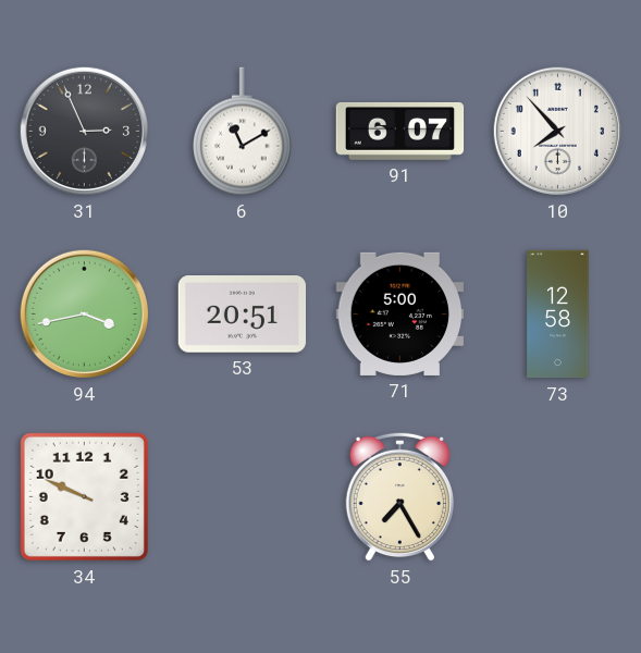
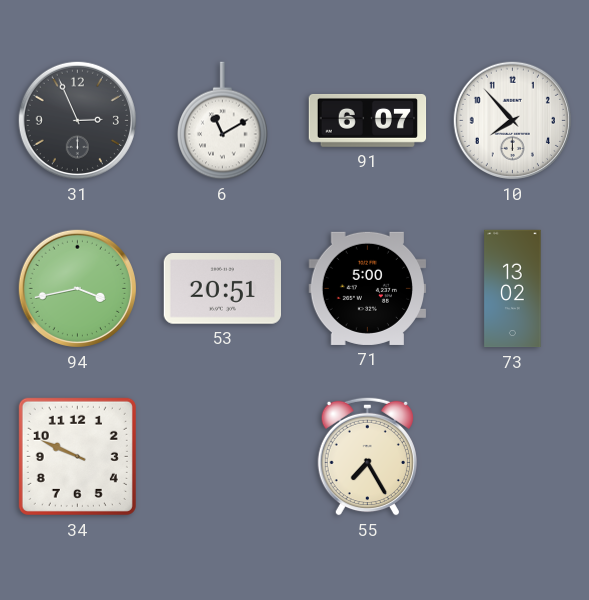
73: 12:58 -> 13:02 (513, 289)
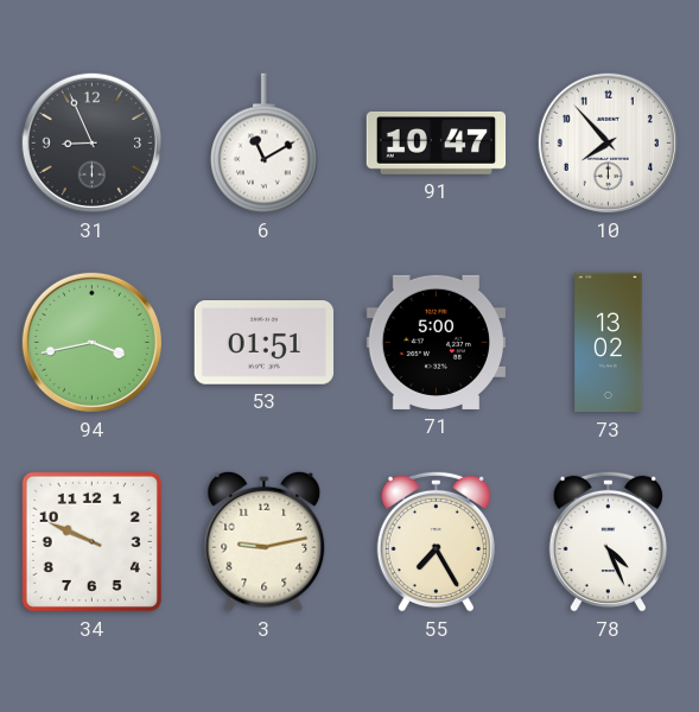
31: 2:56 -> 8:56 (91, 142)
91: 6:07 -> 10:47 (437, 142)
53: 20:51 -> 01:51 (263, 343)
3: none -> 9:13 (265, 541)
78: none -> 4:26 (608, 541)
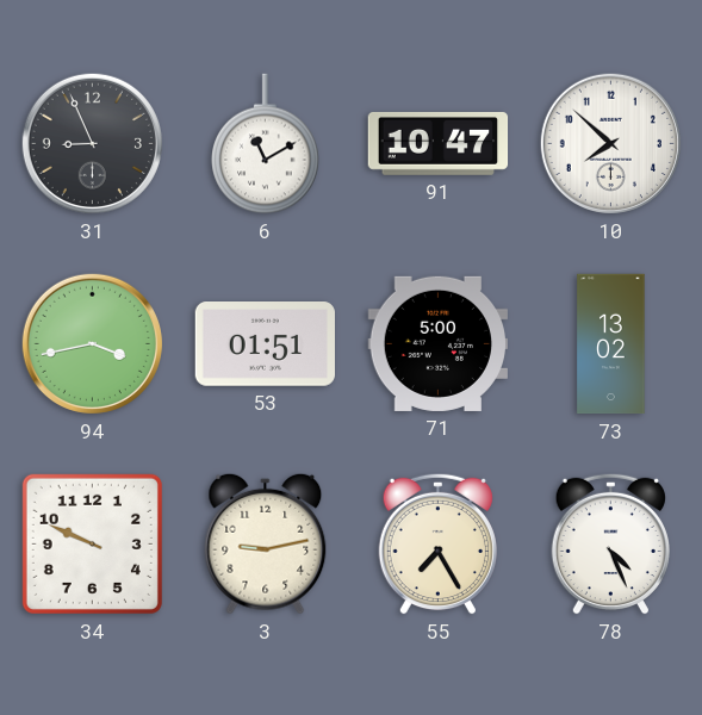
10: 7:53 -> 7:52 (610, 143)
